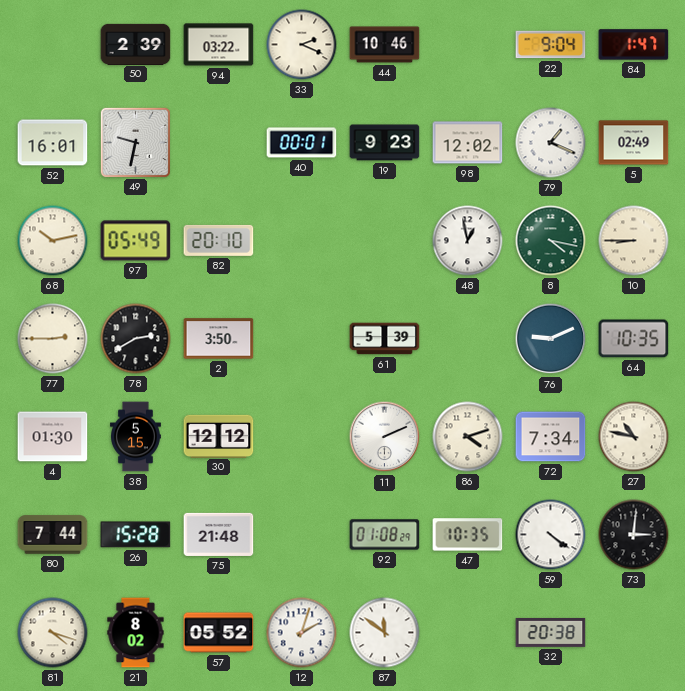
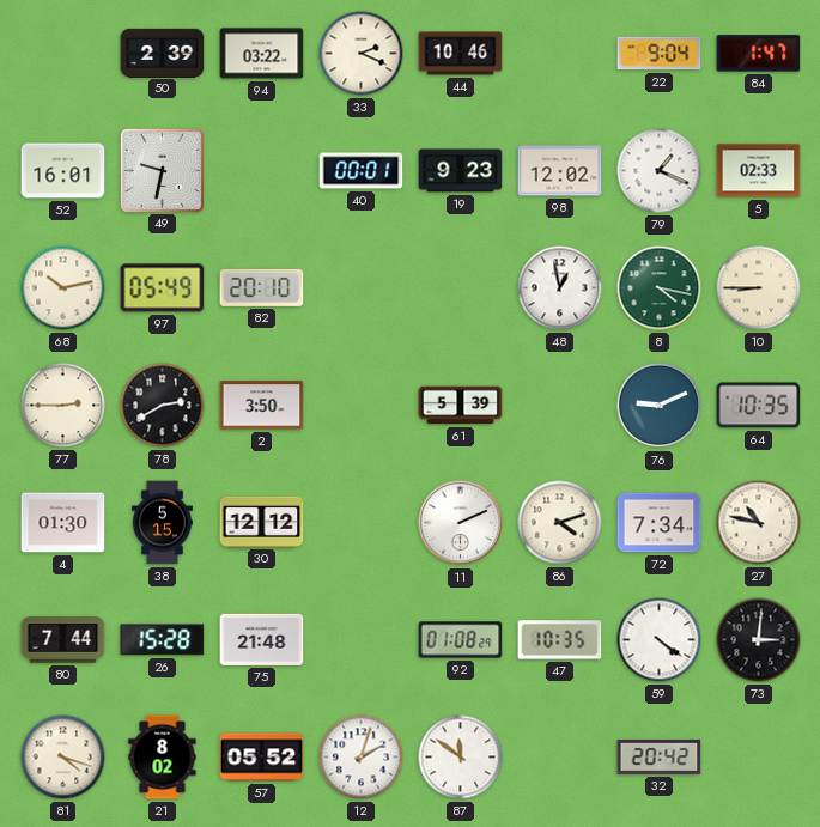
5: 02:49 -> 02:33 (759, 171)
32: 20:38 -> 20:42 (660, 756)
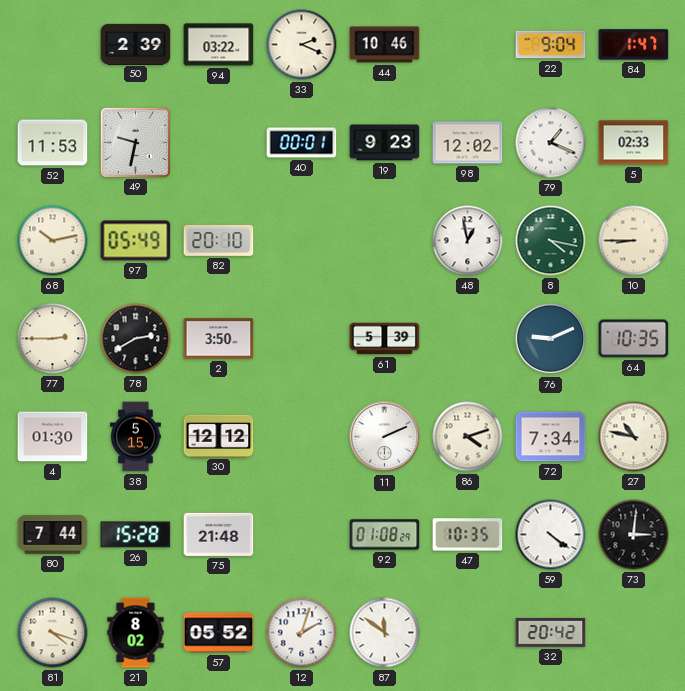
52: 16:01 -> 11:53 (53, 143)
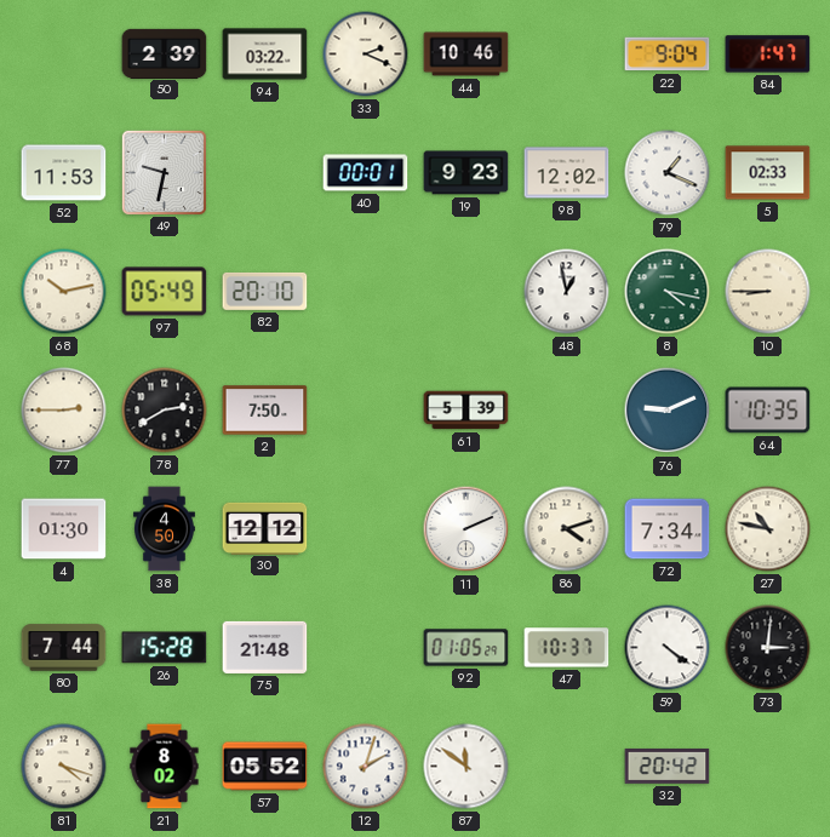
2: 3:50 -> 7:50 (265, 411)
38: 5:15 -> 4:50 (165, 529)
92: 01:08 -> 01:05 (466, 648)
47: 10:35 -> 10:37 (567, 648)
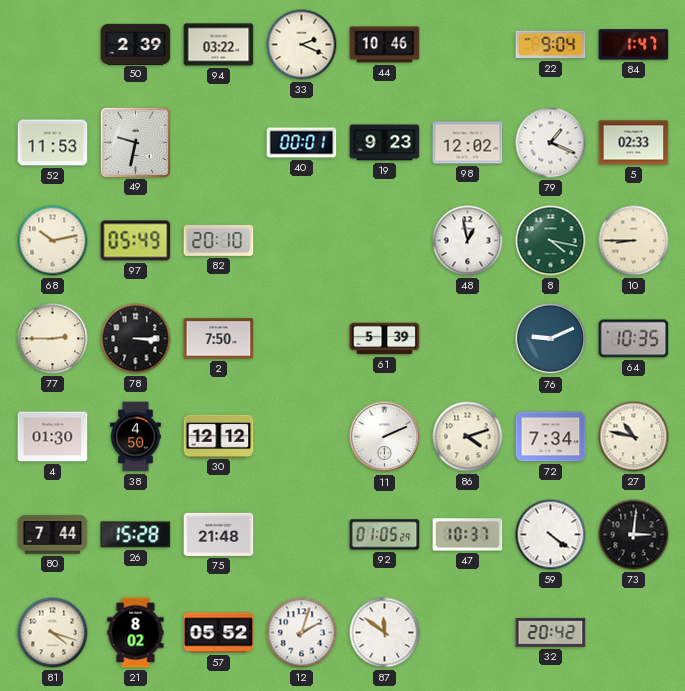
78: 2:40 -> 3:15 (136, 339)
